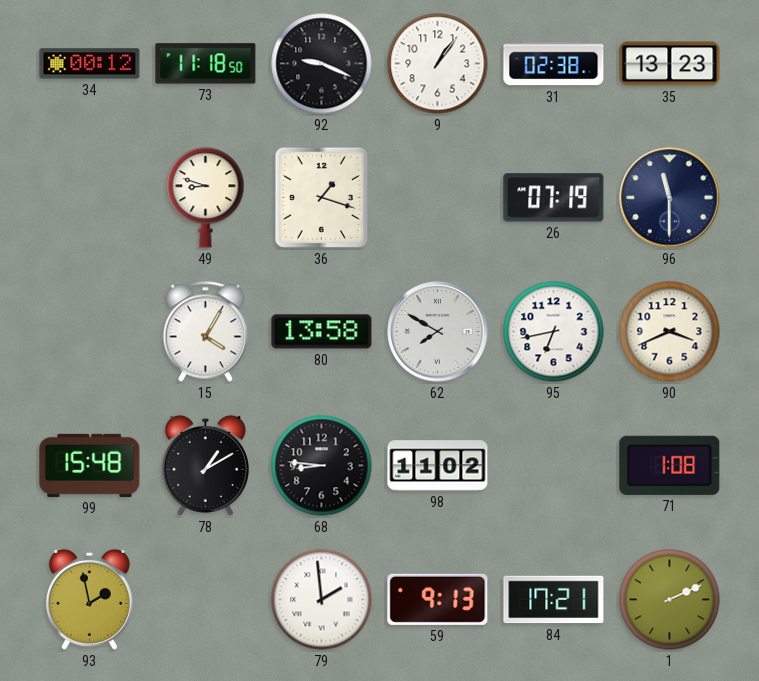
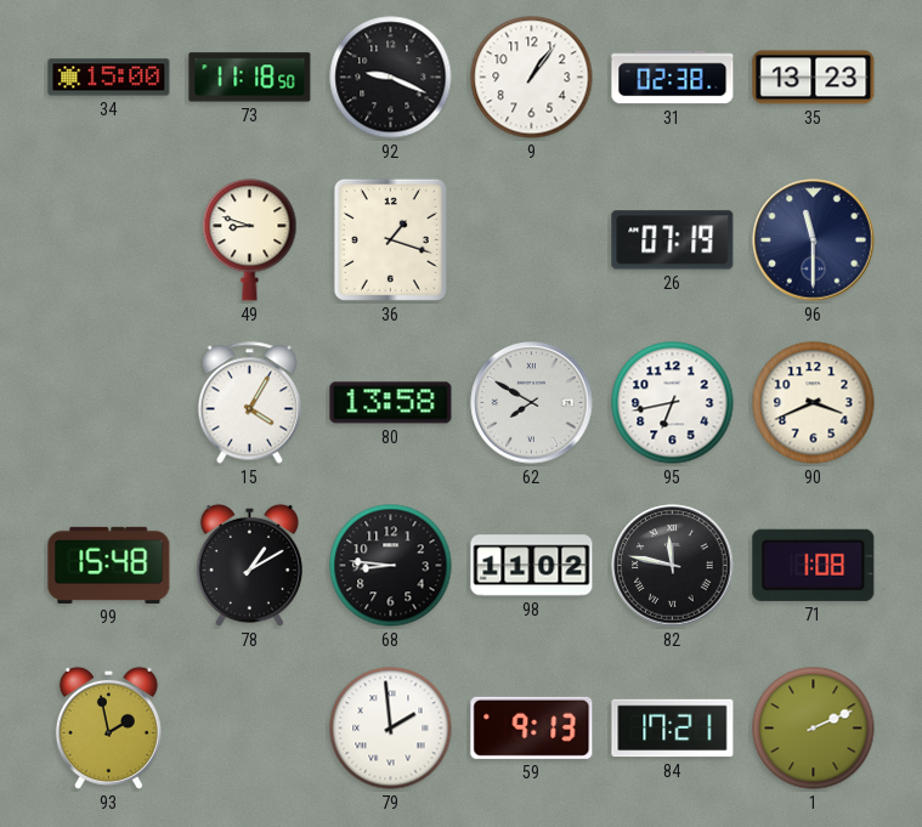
34: 00:12 -> 15:00 (109, 78)
82: none -> 11:47 (673, 566)
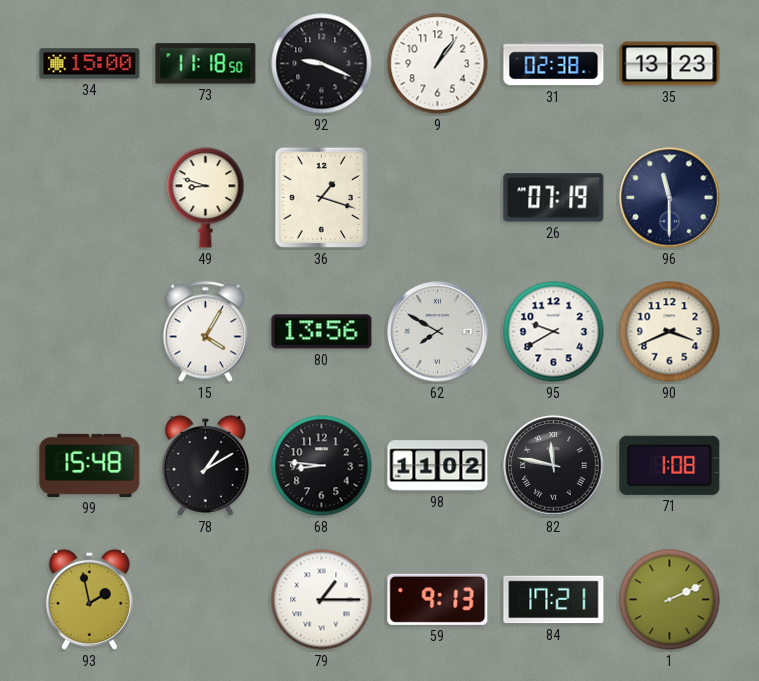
80: 13:58 -> 13:56 (322, 332)
95: 6:43 -> 9:40 (554, 332)
79: 1:59 -> 1:15 (322, 600)
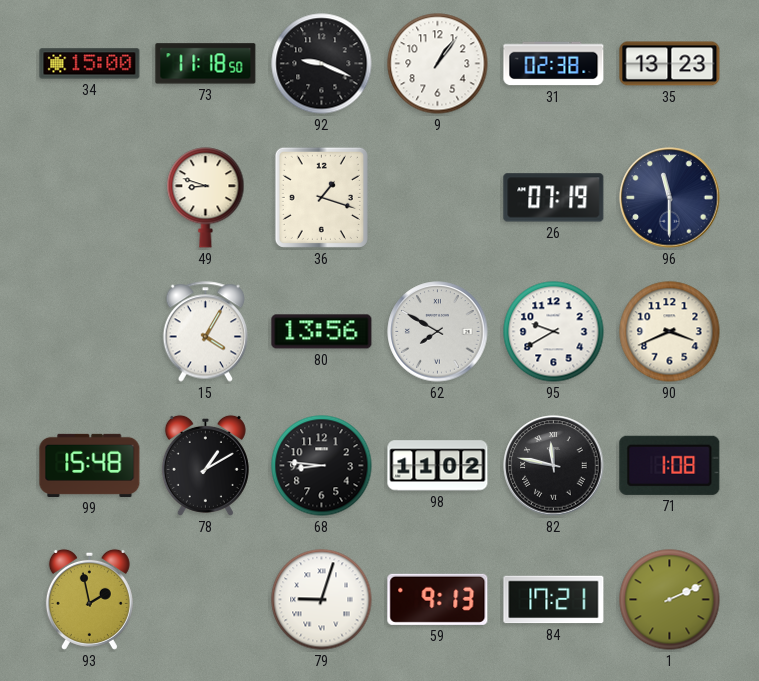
79: 1:15 -> 9:03 (322, 600)
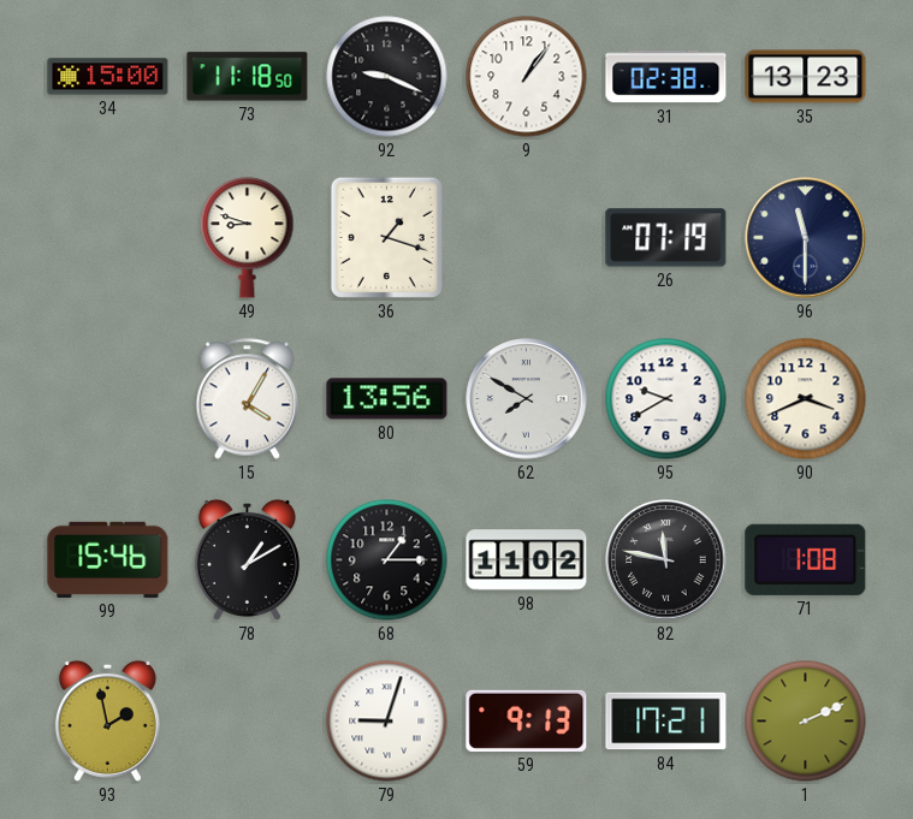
99: 15:48 -> 15:46 (108, 559)
68: 8:46 -> 1:15 (387, 560)
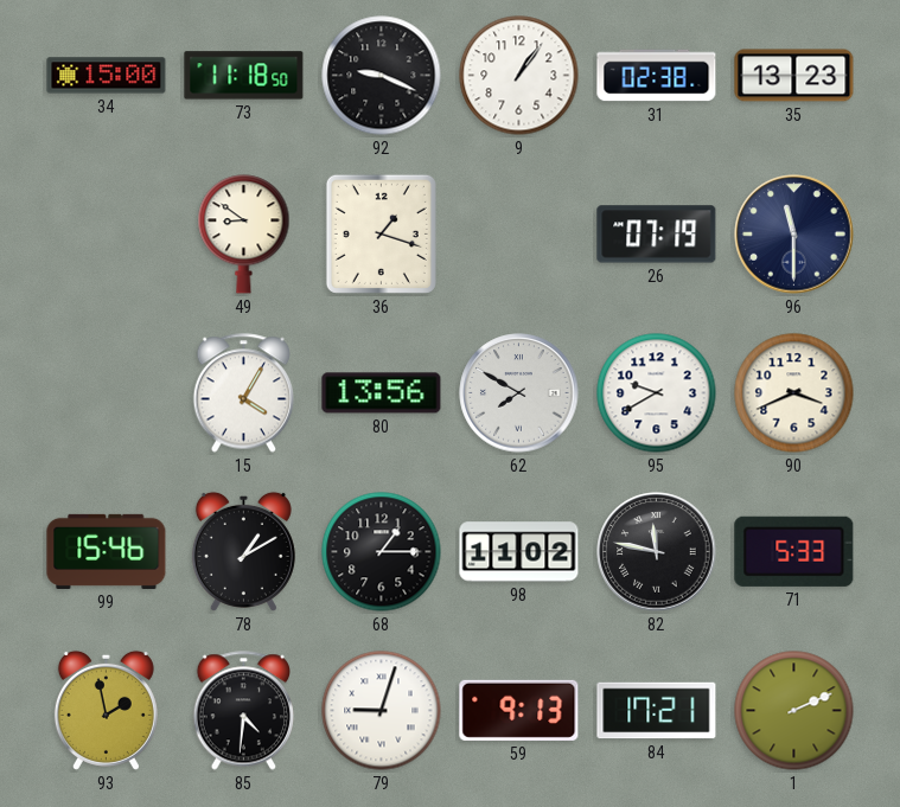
49: 8:48 -> 8:51 (244, 235)
71: 1:08 -> 5:33 (794, 551)
85: none -> 4:31 (244, 711)
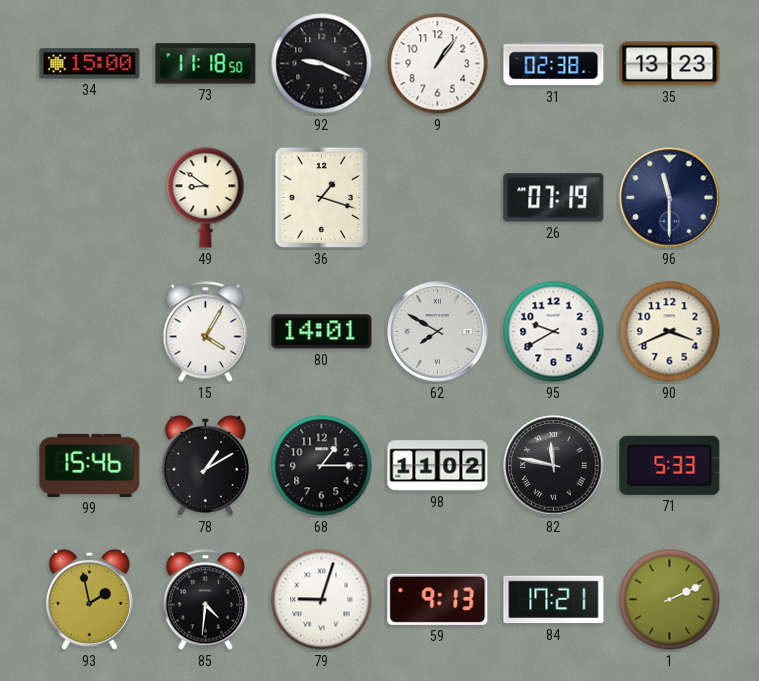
80: 13:56 -> 14:01 (322, 332)
